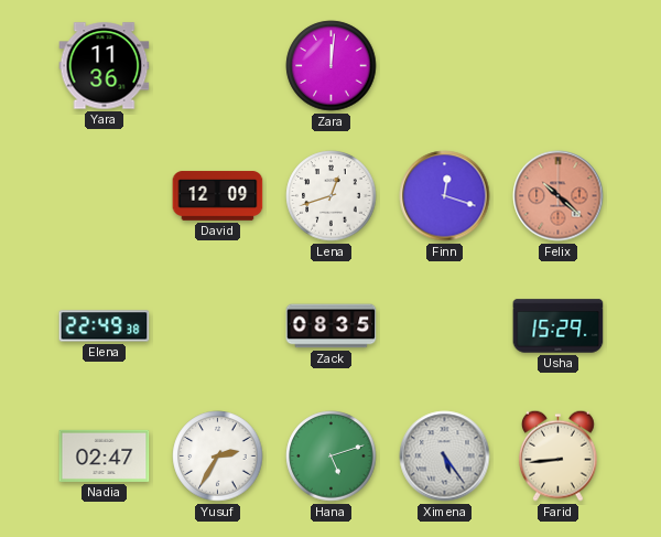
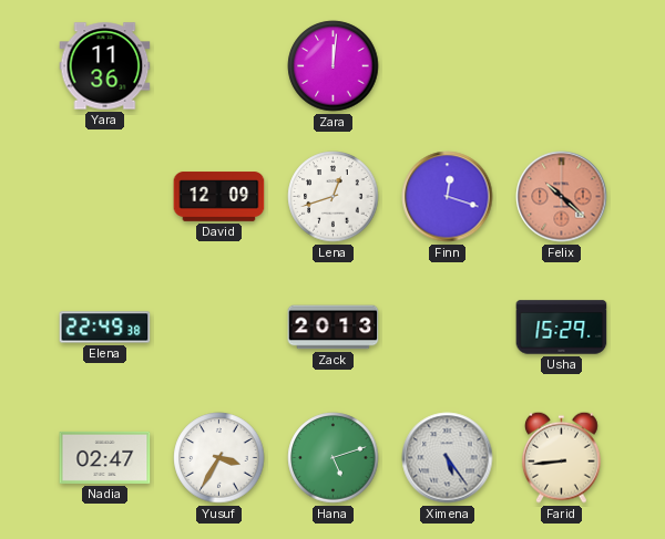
Zack: 08:35 -> 20:13 (334, 328)
Yusuf: 2:35 -> 3:35 (219, 458)
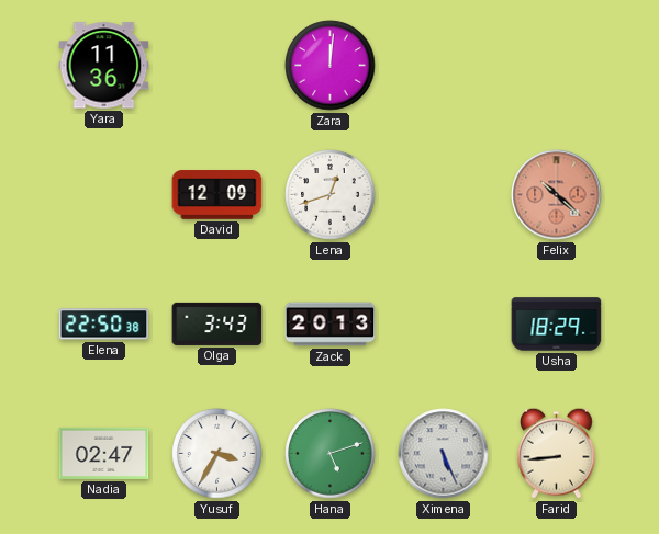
Finn: 12:18 -> none (448, 197)
Elena: 22:49 -> 22:50 (104, 325)
Olga: none -> 3:43 (217, 323)
Usha: 15:29 -> 18:29 (557, 325)
Ximena: 5:24 -> 5:26 (444, 454)
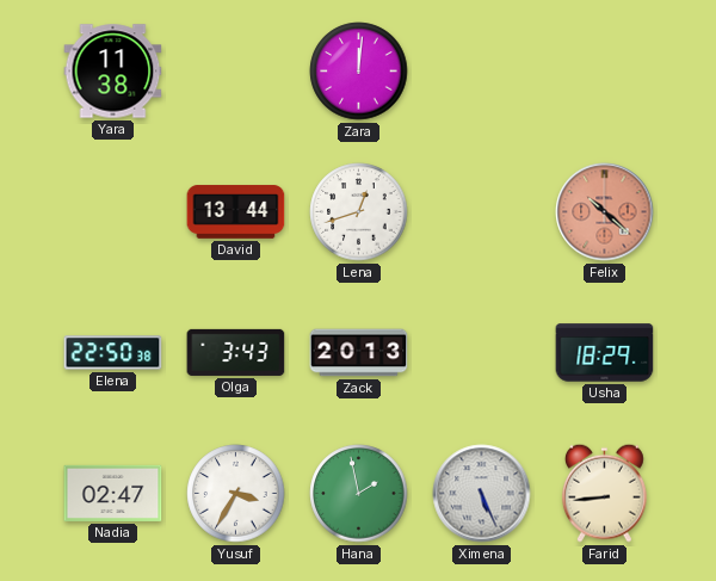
Yara: 11:36 -> 11:38 (113, 72)
David: 12:09 -> 13:44 (236, 212)
Hana: 5:12 -> 1:58 (359, 494)
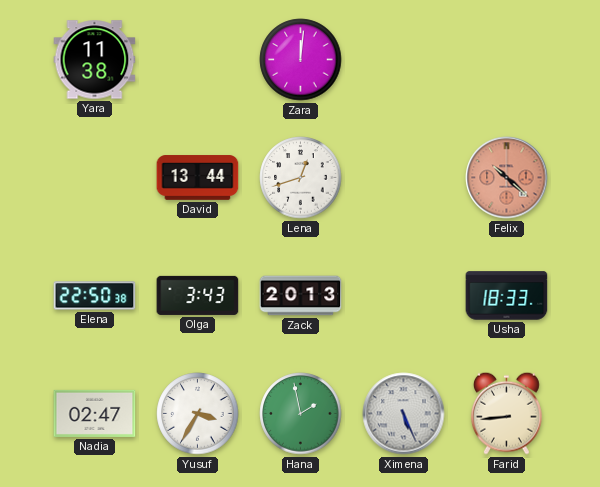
Usha: 18:29 -> 18:33 (507, 296)
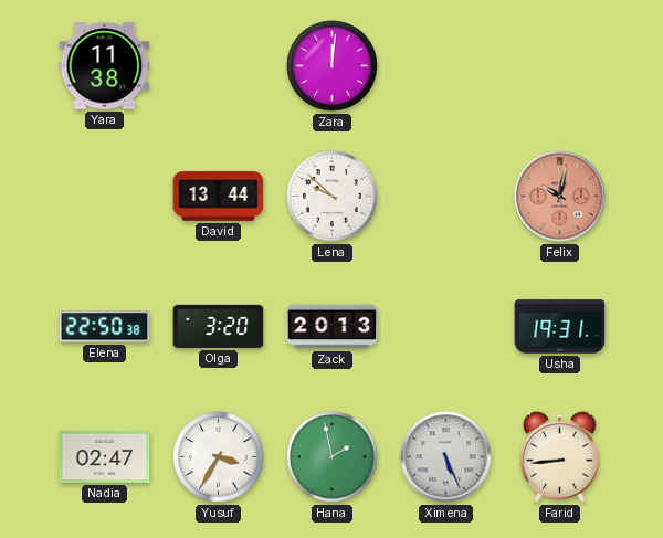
Lena: 12:42 -> 9:52 (333, 197)
Felix: 10:22 -> 10:02 (560, 197)
Olga: 3:43 -> 3:20 (219, 326)
Usha: 18:33 -> 19:31 (560, 327)
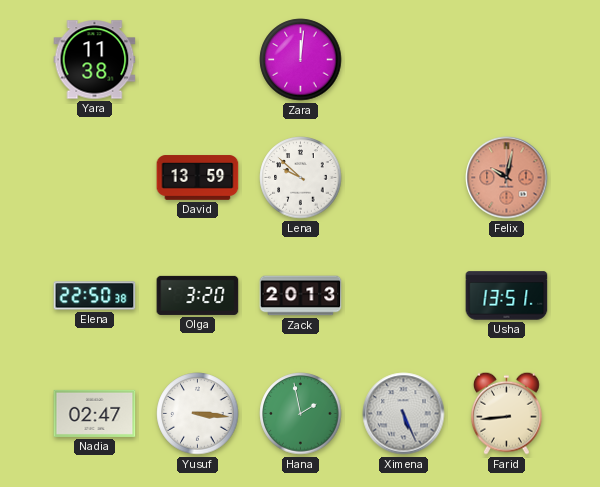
David: 13:44 -> 13:59 (198, 178)
Usha: 19:31 -> 13:51 (507, 296)
Yusuf: 3:35 -> 3:16 (198, 414)
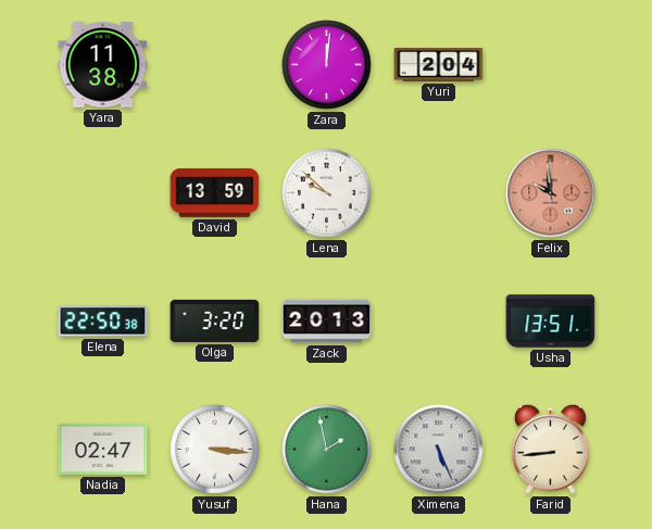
Yuri: none -> 2:04 (439, 65)
Felix: 10:02 -> 9:59 (551, 193)
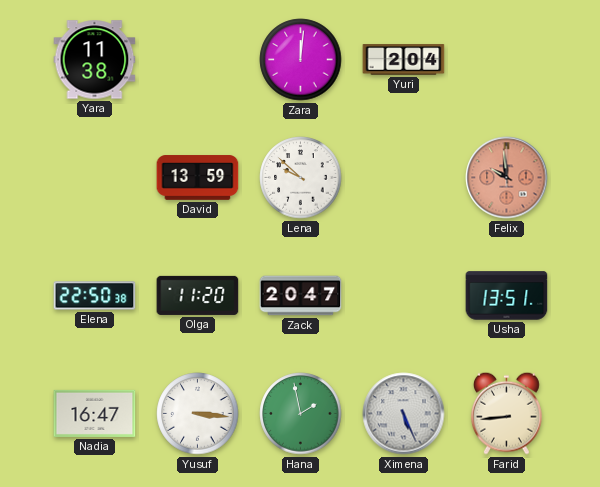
Olga: 3:20 -> 11:20 (198, 295)
Zack: 20:13 -> 20:47 (301, 296)
Nadia: 02:47 -> 16:47 (95, 413)
